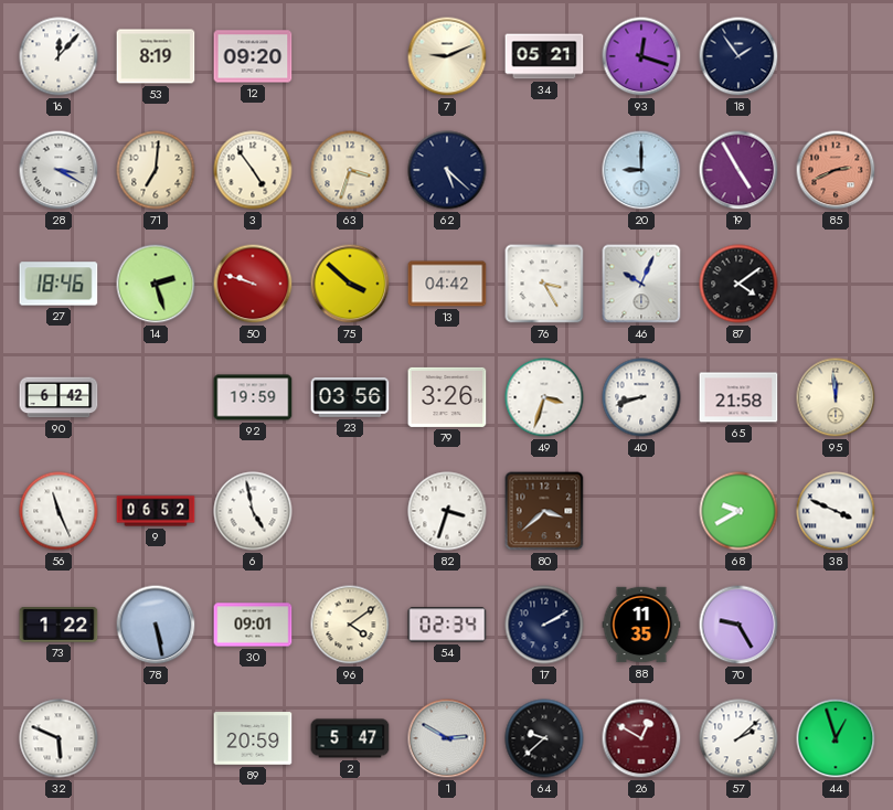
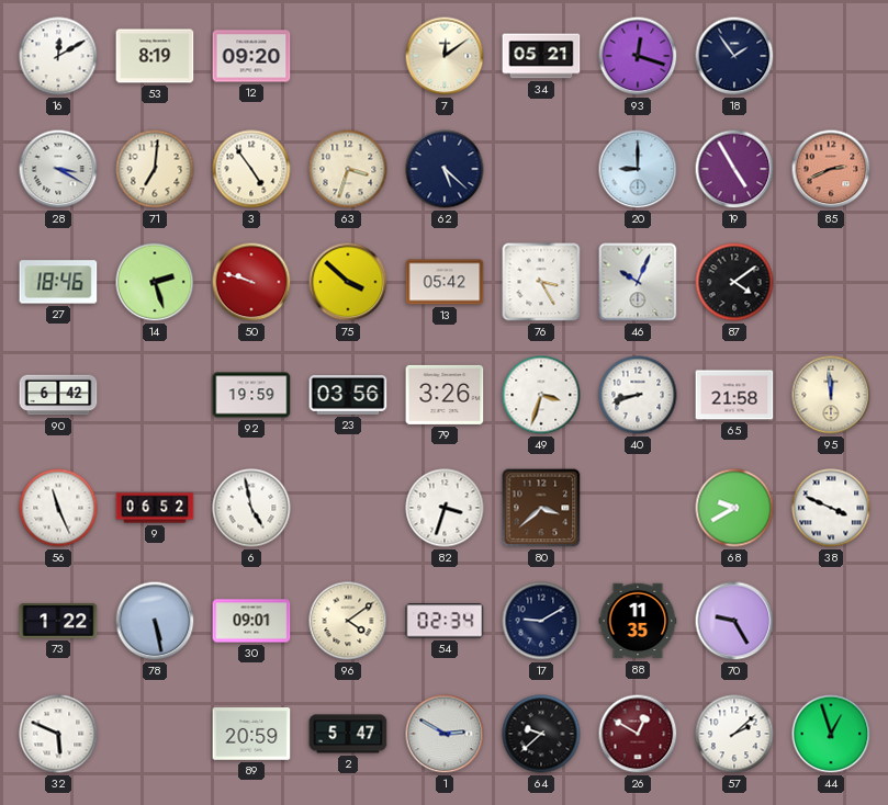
16: 12:07 -> 12:10 (58, 56)
7: 9:11 -> 12:09 (445, 56)
13: 04:42 -> 05:42 (445, 282)
17: 2:10 -> 9:10 (541, 621)
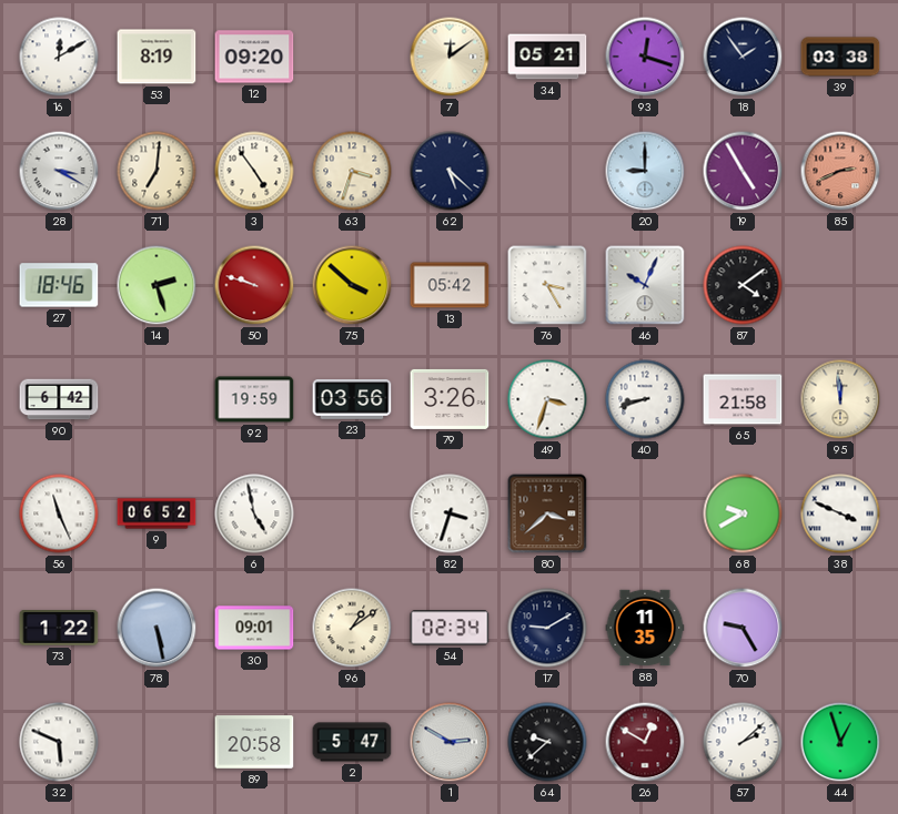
39: none -> 03:38 (840, 57)
96: 4:09 -> 1:09 (352, 628)
89: 20:59 -> 20:58 (254, 742)
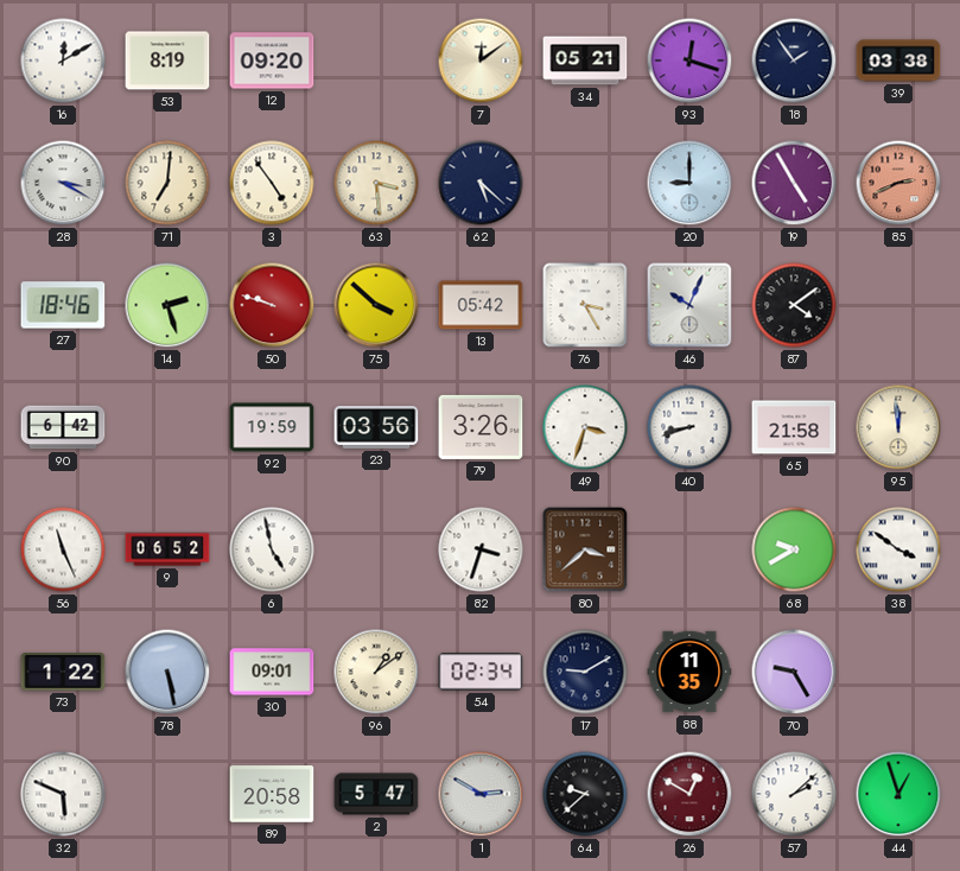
63: 3:33 -> 3:29 (376, 183)
38: 3:49 -> 3:51 (898, 549)
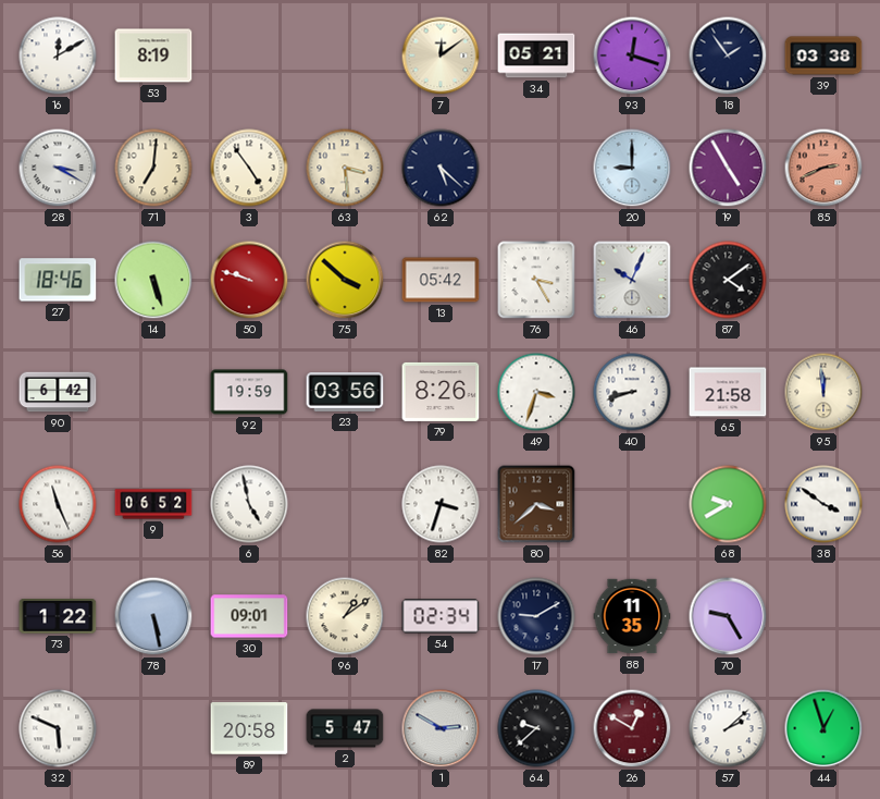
12: 09:20 -> none (272, 61)
14: 2:27 -> 5:27 (153, 280)
79: 3:26 -> 8:26 (441, 392)
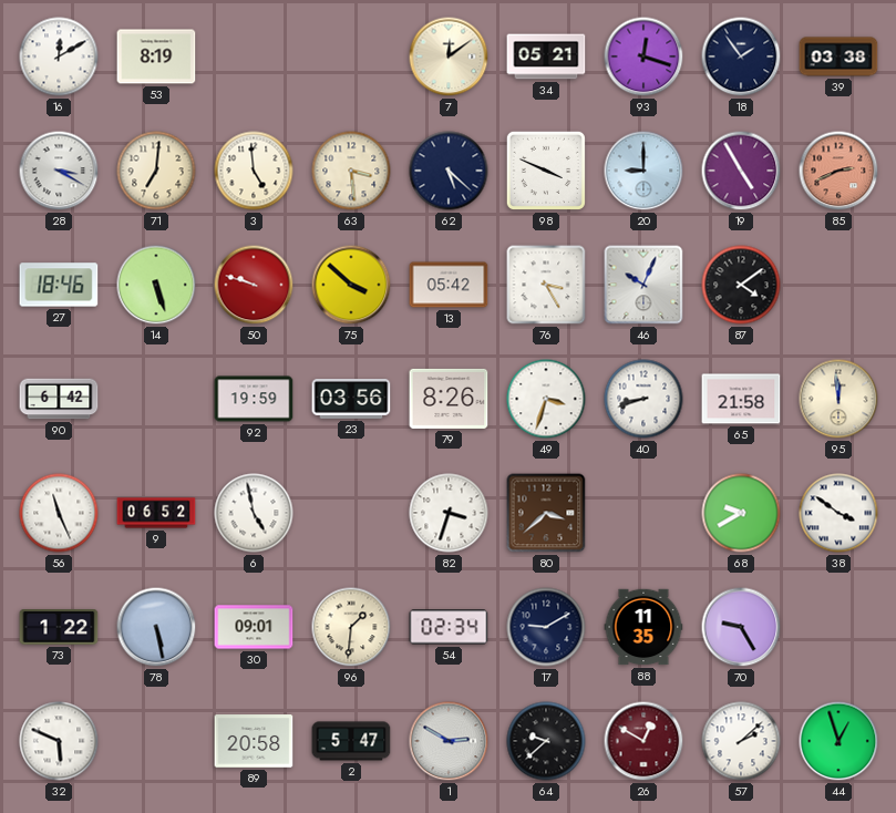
3: 4:54 -> 4:59 (254, 171)
98: none -> 3:49 (546, 171)
96: 1:09 -> 1:31 (351, 627)
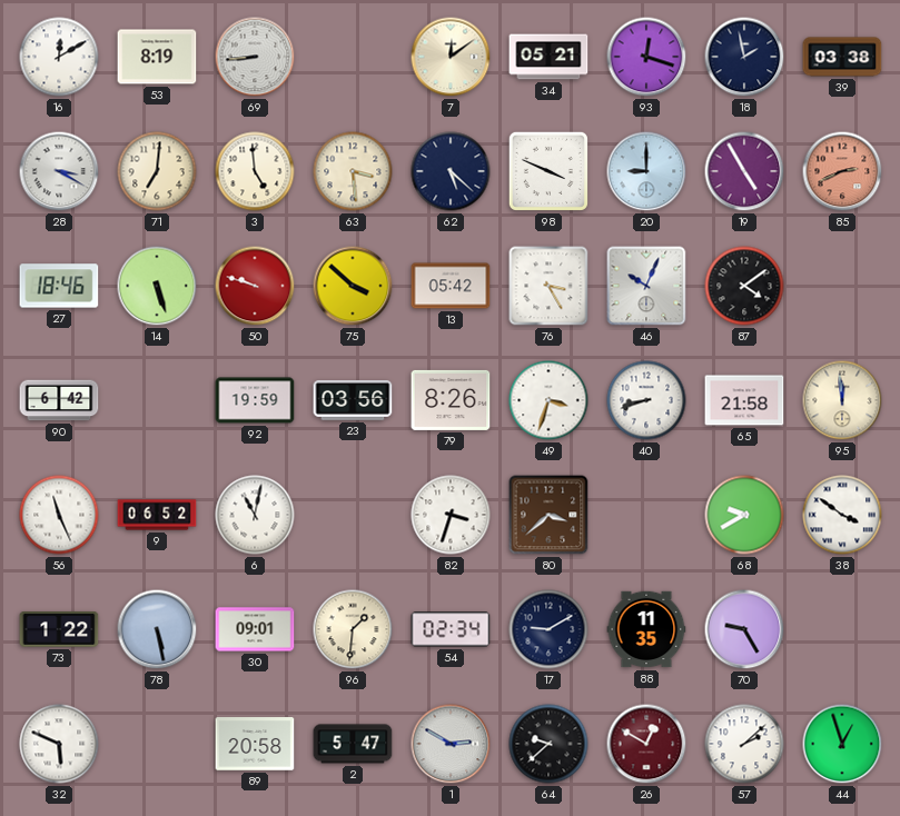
69: none -> 8:44 (255, 57)
18: 1:54 -> 1:58 (744, 57)
6: 4:58 -> 11:02 (255, 515)
